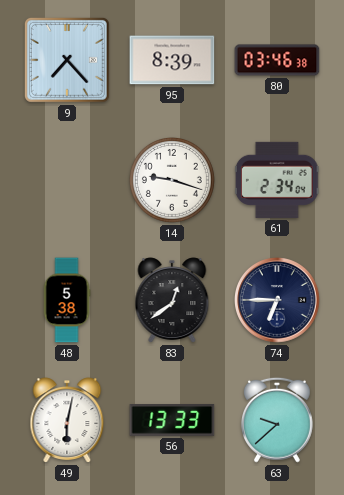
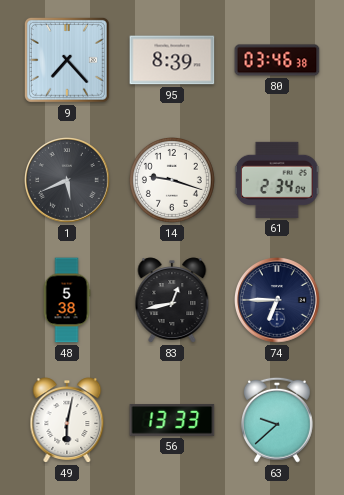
1: none -> 5:41 (68, 181)
83: 12:39 -> 12:43 (172, 300)
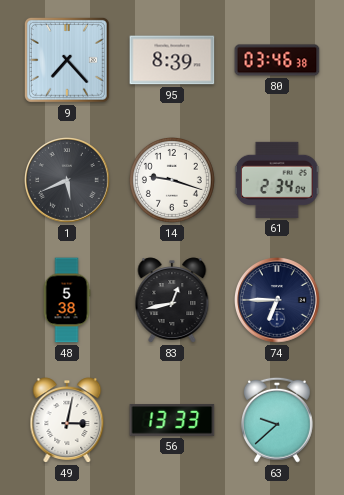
49: 6:02 -> 3:02 (67, 420)
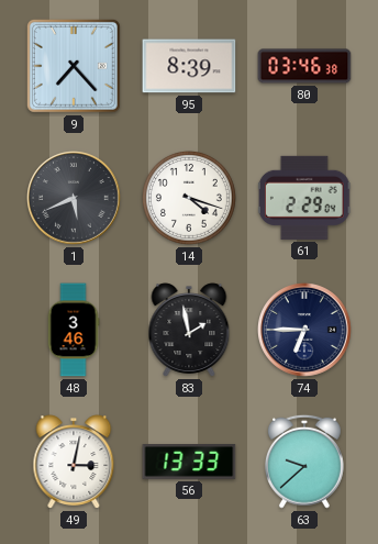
14: 9:18 -> 4:18 (189, 198)
61: 2:34 -> 2:29 (304, 198)
48: 5:38 -> 3:46 (74, 330)
83: 12:43 -> 1:58 (189, 330)
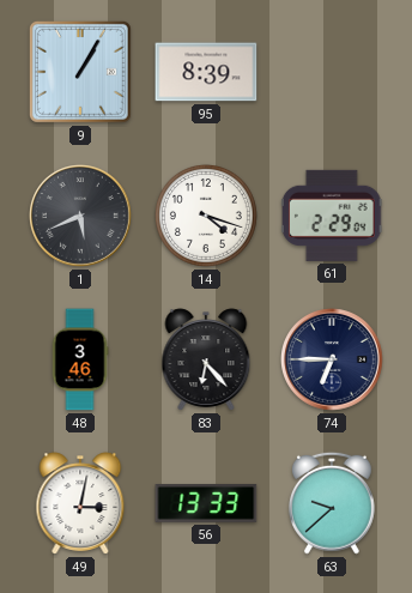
9: 7:23 -> 1:05 (80, 72)
80: 03:46 -> none (304, 66)
83: 1:58 -> 6:23 (206, 359)
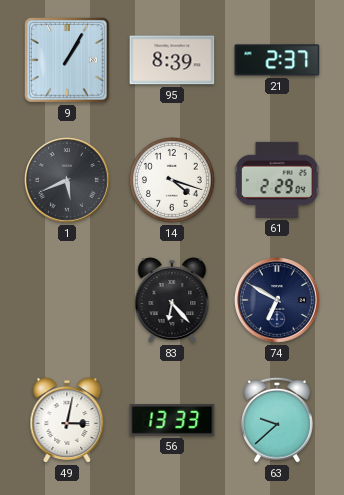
21: none -> 2:37 (277, 60)
48: 3:46 -> none (80, 359)
74: 6:45 -> 6:50 (278, 301)
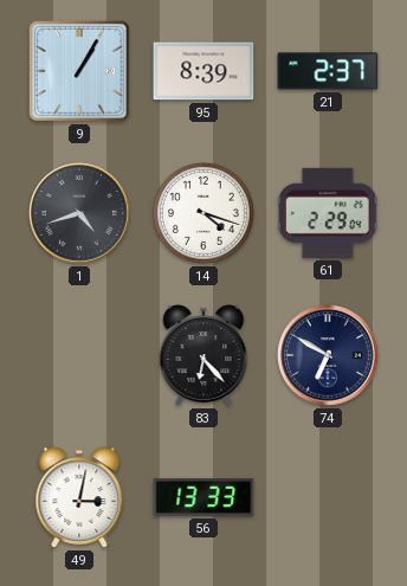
1: 5:41 -> 4:42 (80, 214)
63: 9:38 -> none (277, 420)
